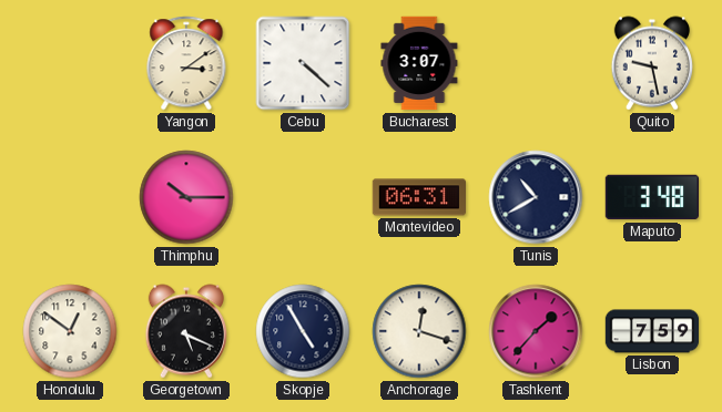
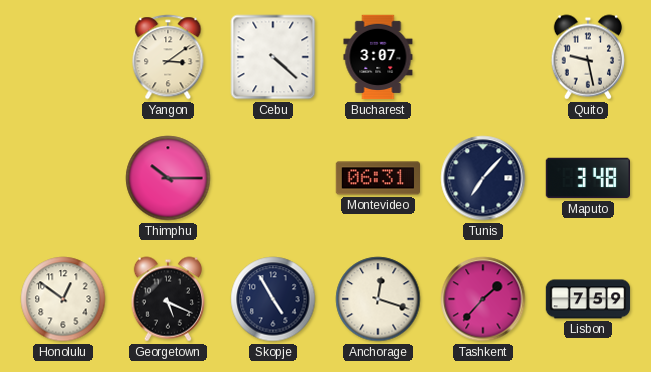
Tunis: 10:40 -> 7:07 (483, 178)
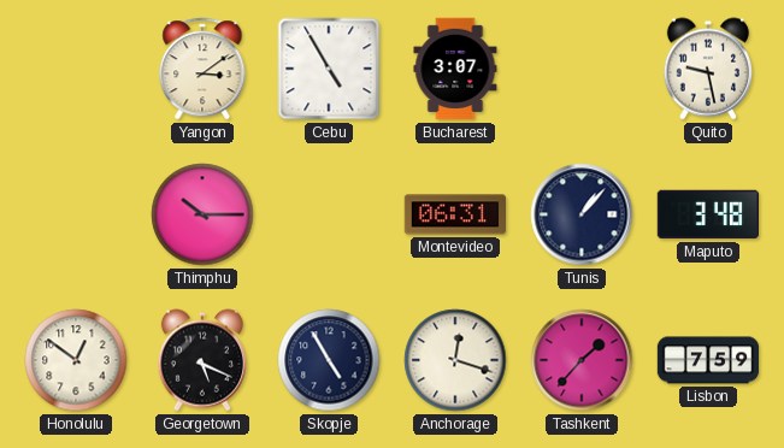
Cebu: 4:22 -> 4:55 (329, 69)
Tunis: 7:07 -> 1:07 (582, 214)
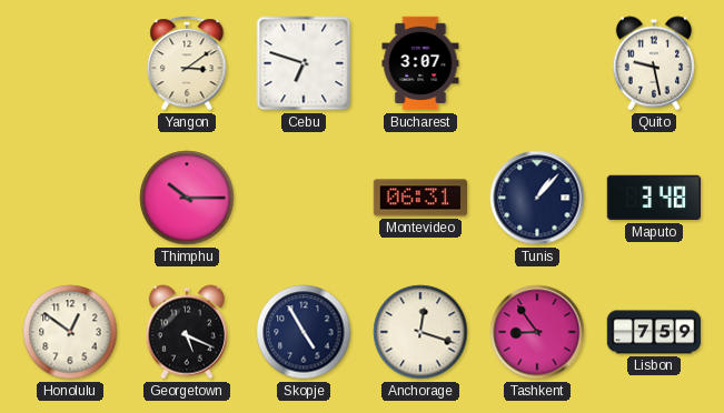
Cebu: 4:55 -> 6:48 (304, 63)
Tashkent: 1:37 -> 8:54 (537, 332)
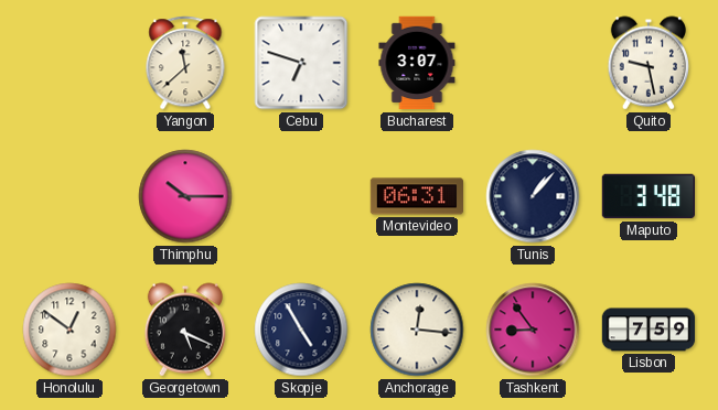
Yangon: 3:09 -> 11:38 (185, 63)
Anchorage: 12:18 -> 12:16 (417, 330)
